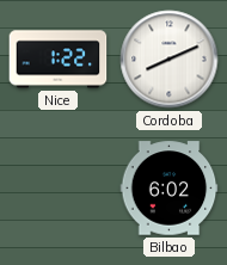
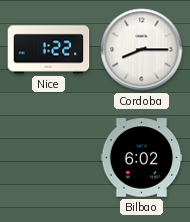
Cordoba: 8:11 -> 8:15 (142, 50)
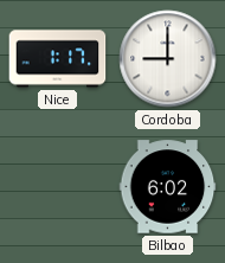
Nice: 1:22 -> 1:17 (58, 59)
Cordoba: 8:15 -> 9:00 (168, 59)
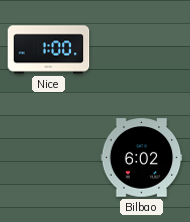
Nice: 1:17 -> 1:00 (49, 50)
Cordoba: 9:00 -> none (168, 59)
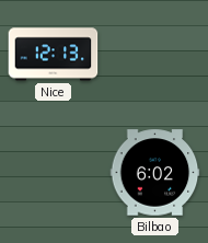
Nice: 1:00 -> 12:13 (54, 55)
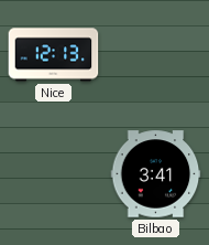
Bilbao: 6:02 -> 3:41 (156, 174)
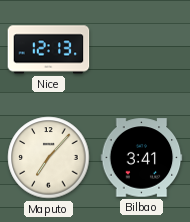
Maputo: none -> 7:07 (49, 158)
